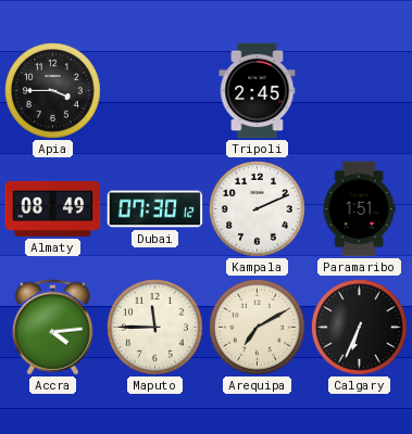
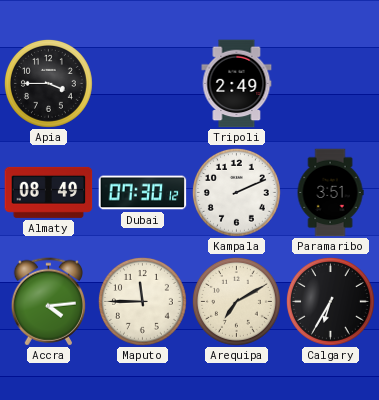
Tripoli: 2:45 -> 2:49 (237, 84)
Paramaribo: 1:51 -> 3:51 (330, 193)
Calgary: 6:34 -> 6:35 (330, 301)
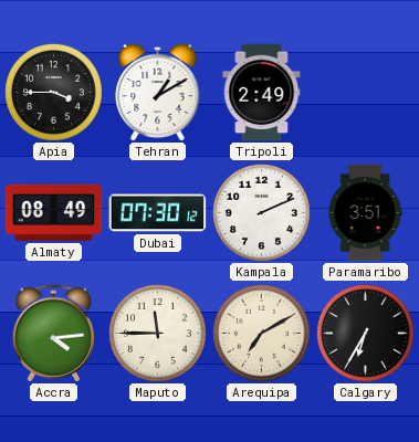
Tehran: none -> 1:10 (158, 92)
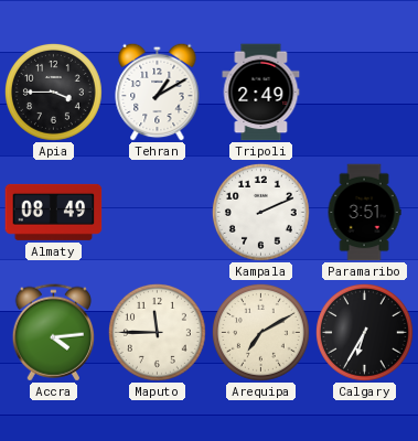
Dubai: 07:30 -> none (158, 213)
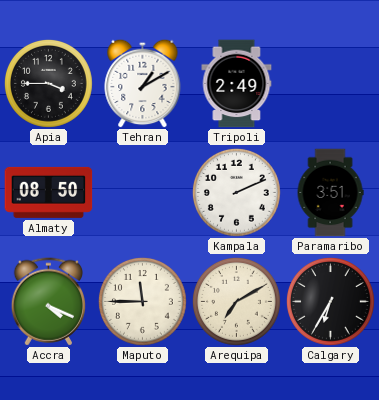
Almaty: 08:49 -> 08:50 (49, 192)
Accra: 4:14 -> 4:19 (48, 302)
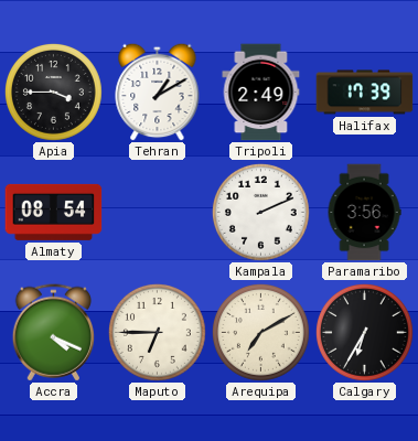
Halifax: none -> 17:39 (365, 93)
Almaty: 08:50 -> 08:54 (54, 212)
Paramaribo: 3:51 -> 3:56 (364, 213)
Maputo: 11:45 -> 6:45 (157, 332)
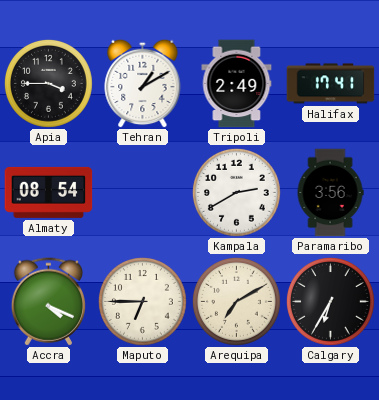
Halifax: 17:39 -> 17:41 (331, 84)
Kampala: 2:11 -> 2:40 (236, 192)
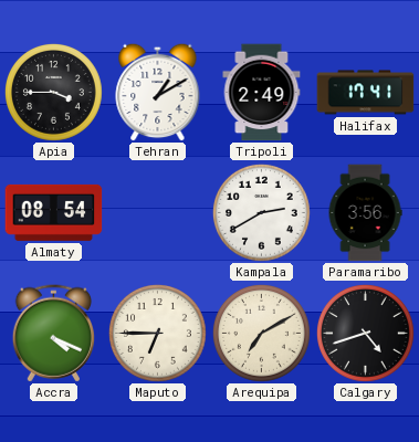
Calgary: 6:35 -> 4:42 (365, 333)
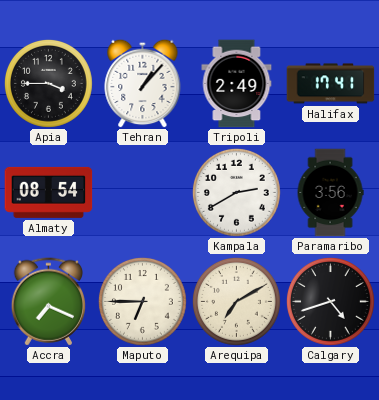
Tehran: 1:10 -> 1:07 (143, 83)
Accra: 4:19 -> 7:19 (48, 302)
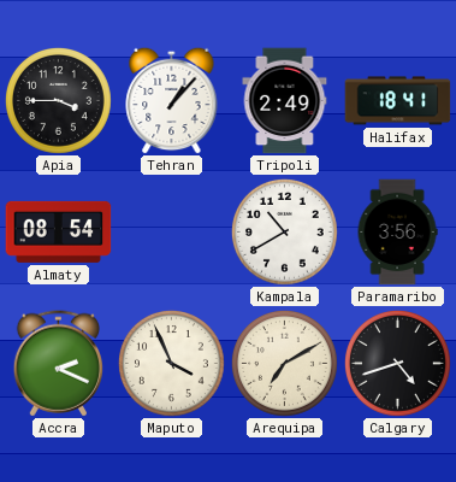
Halifax: 17:41 -> 18:41 (398, 101)
Kampala: 2:40 -> 10:40 (284, 231)
Accra: 7:19 -> 2:19 (58, 364)
Maputo: 6:45 -> 3:56 (171, 363)
